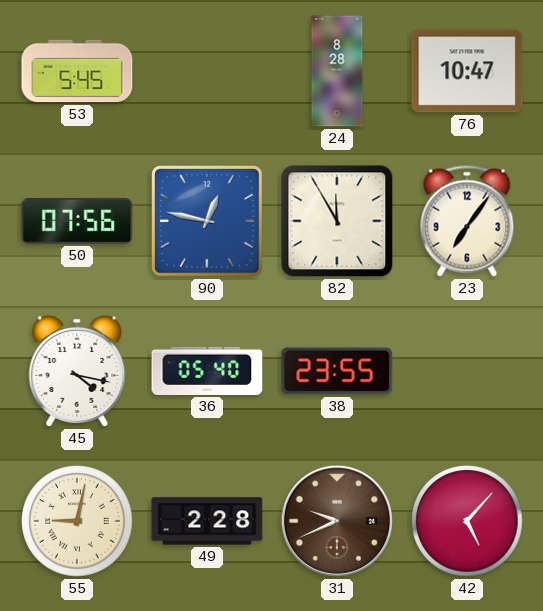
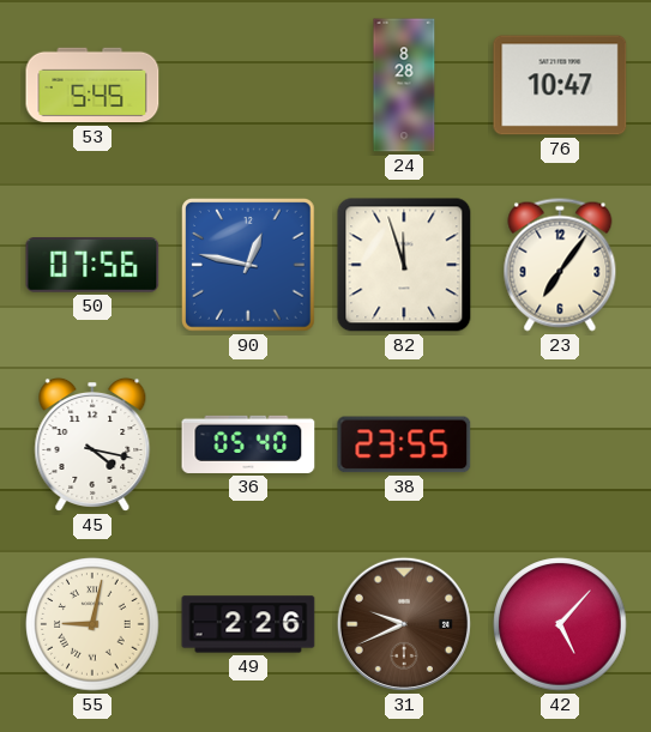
82: 11:55 -> 11:57 (404, 265)
49: 2:28 -> 2:26 (248, 624)
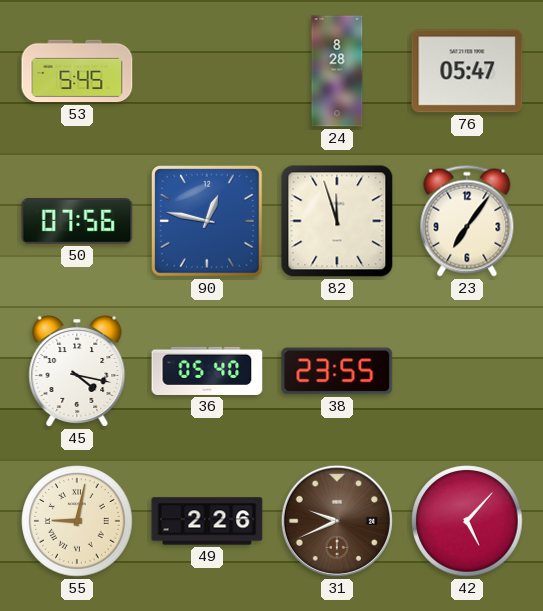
76: 10:47 -> 05:47 (467, 71)
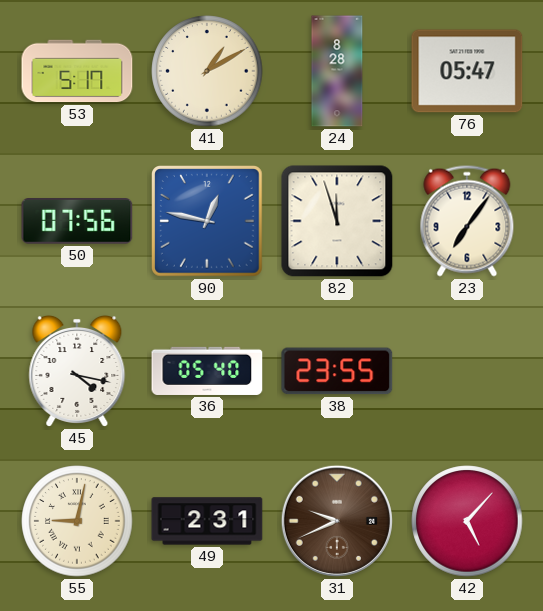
53: 5:45 -> 5:17 (77, 71)
41: none -> 1:10 (207, 71)
49: 2:26 -> 2:31 (207, 521)
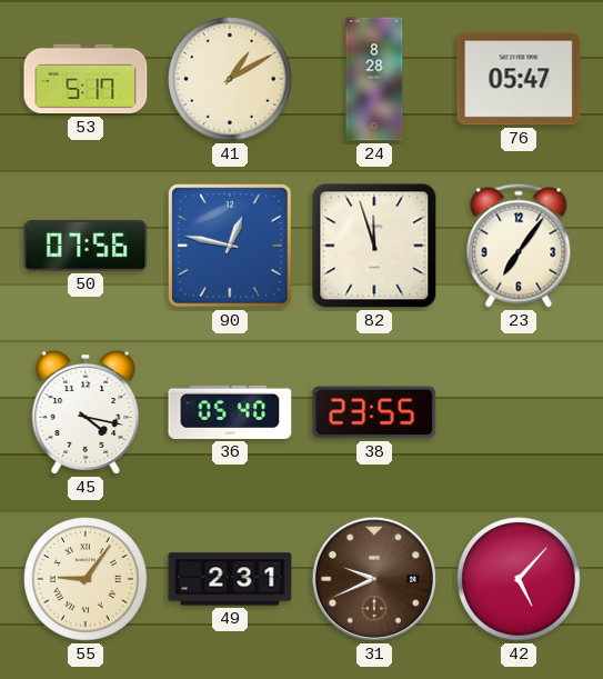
55: 9:02 -> 9:06 (86, 579)
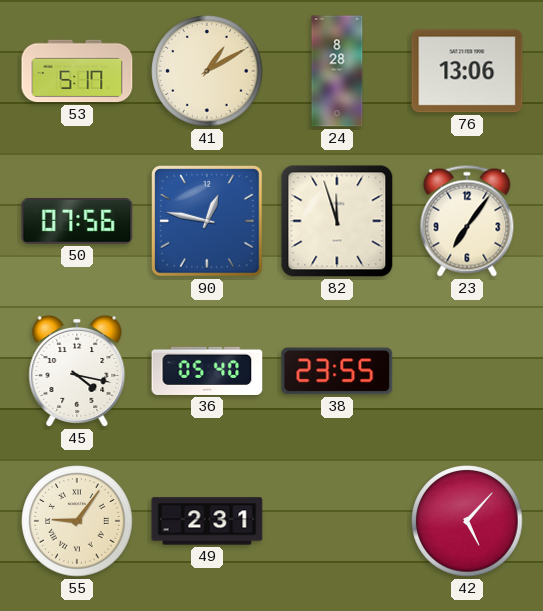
76: 05:47 -> 13:06 (467, 71)
31: 9:41 -> none (374, 579)
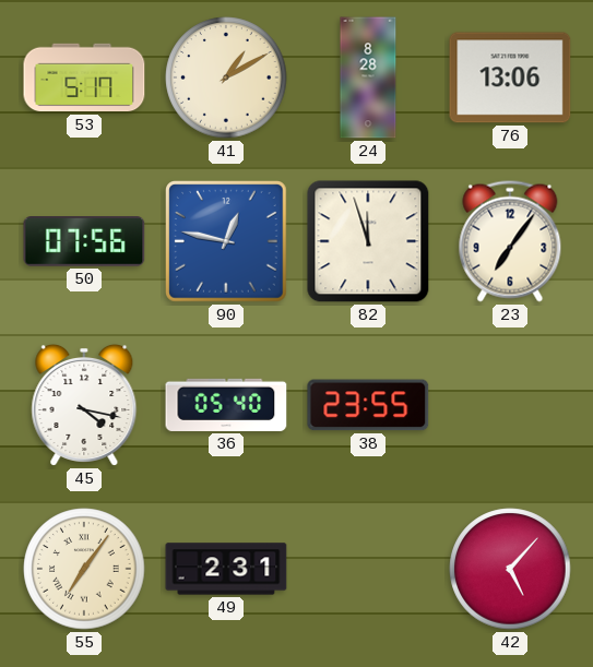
55: 9:06 -> 7:06 (84, 569)
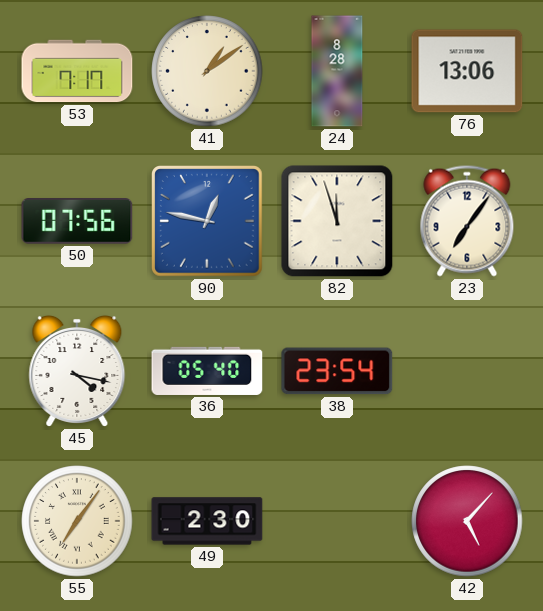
53: 5:17 -> 7:17 (77, 71)
41: 1:10 -> 1:09 (207, 71)
38: 23:55 -> 23:54 (337, 371)
49: 2:31 -> 2:30 (207, 521)
